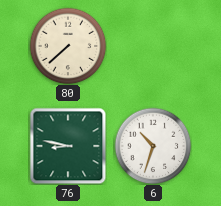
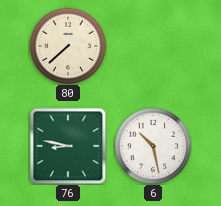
6: 10:33 -> 10:28 (153, 146)
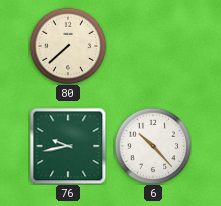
76: 8:47 -> 9:43 (68, 146)
6: 10:28 -> 10:23 (153, 146)
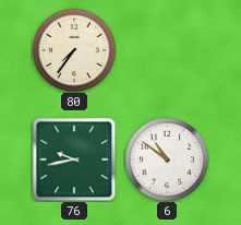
80: 7:38 -> 7:36 (74, 50)
6: 10:23 -> 10:51 (167, 159)
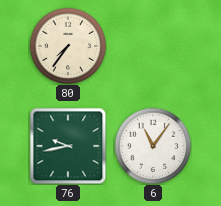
6: 10:51 -> 11:06 (153, 146)
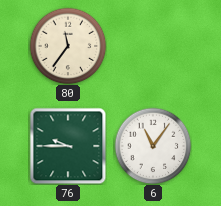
80: 7:36 -> 11:36 (68, 46)
76: 9:43 -> 9:45 (68, 146)
